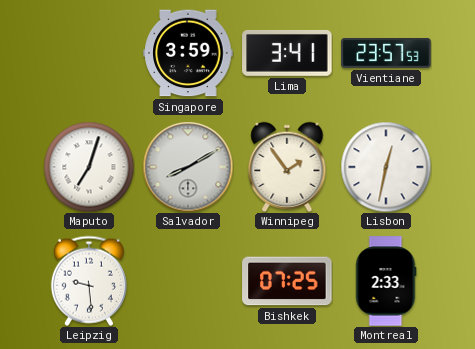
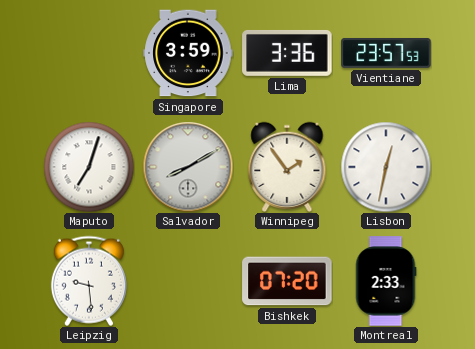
Lima: 3:41 -> 3:36 (287, 53)
Bishkek: 07:25 -> 07:20 (287, 281)
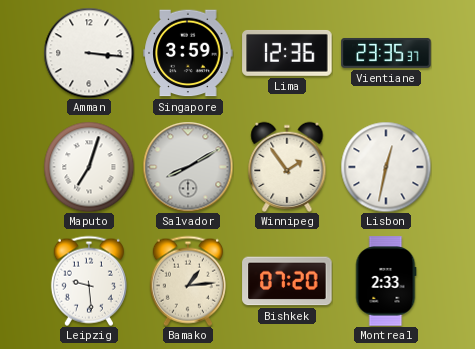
Amman: none -> 3:16 (89, 53)
Lima: 3:36 -> 12:36 (287, 53)
Vientiane: 23:57 -> 23:35 (386, 53)
Bamako: none -> 1:14 (188, 281)
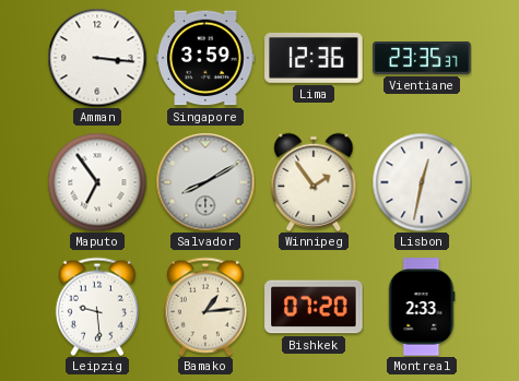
Maputo: 7:03 -> 6:54 (97, 182)
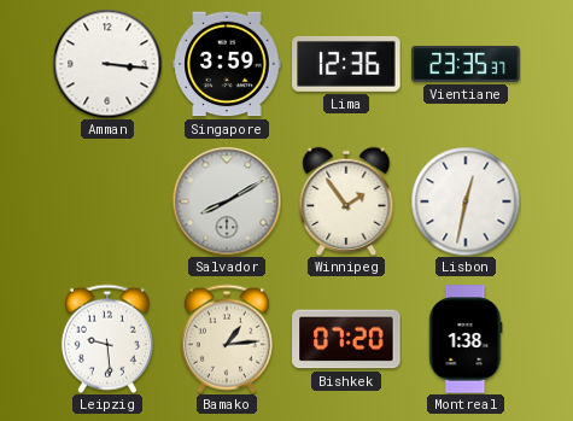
Maputo: 6:54 -> none (97, 182)
Montreal: 2:33 -> 1:38 (466, 339)
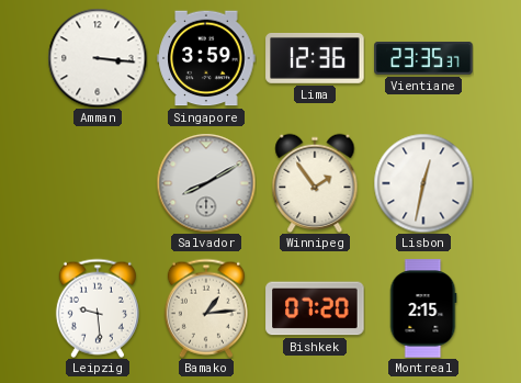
Montreal: 1:38 -> 2:15 (423, 308)
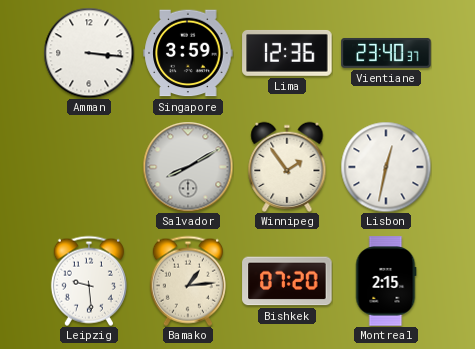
Vientiane: 23:35 -> 23:40 (386, 53)
